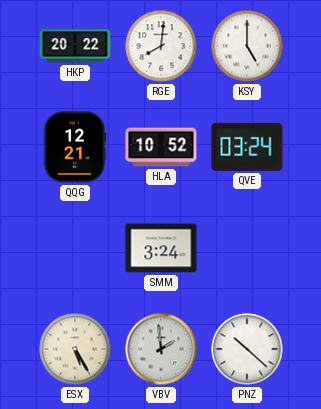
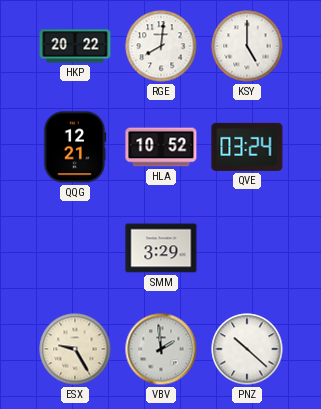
SMM: 3:24 -> 3:29 (161, 248)
ESX: 5:25 -> 9:25 (75, 349)
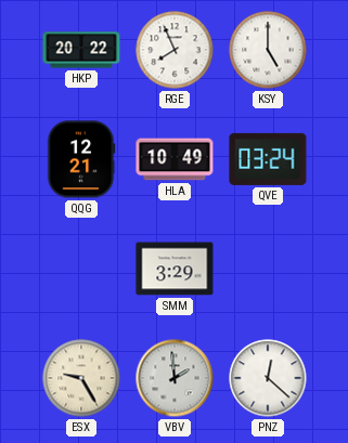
RGE: 8:01 -> 7:56 (175, 50)
HLA: 10:52 -> 10:49 (175, 159)
PNZ: 10:22 -> 12:22 (268, 378)
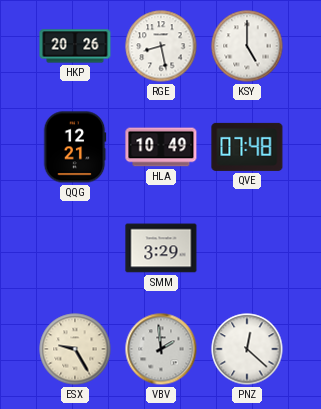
HKP: 20:22 -> 20:26 (75, 46)
RGE: 7:56 -> 8:28 (161, 46)
QVE: 03:24 -> 07:48 (247, 147)
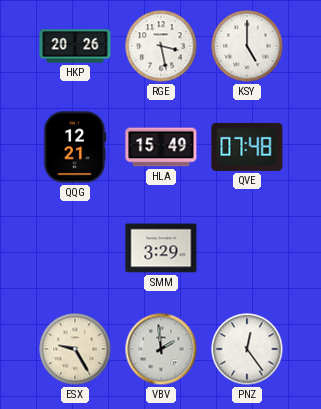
RGE: 8:28 -> 3:28 (161, 46)
HLA: 10:49 -> 15:49 (161, 147)
PNZ: 12:22 -> 12:24 (247, 349)
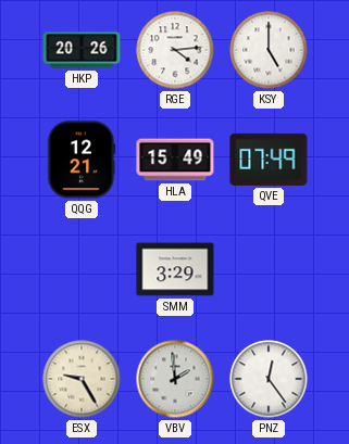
RGE: 3:28 -> 4:14 (175, 50)
QVE: 07:48 -> 07:49 (269, 160)
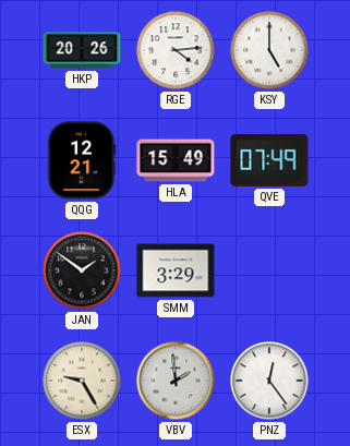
JAN: none -> 1:51 (82, 270)
